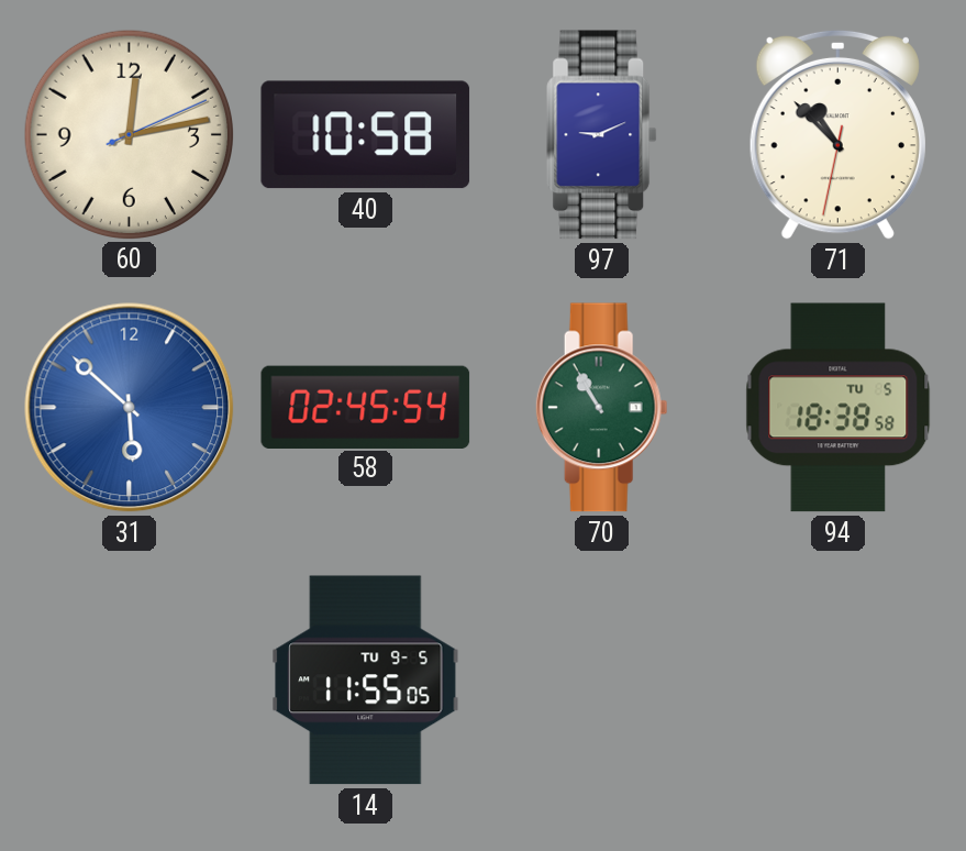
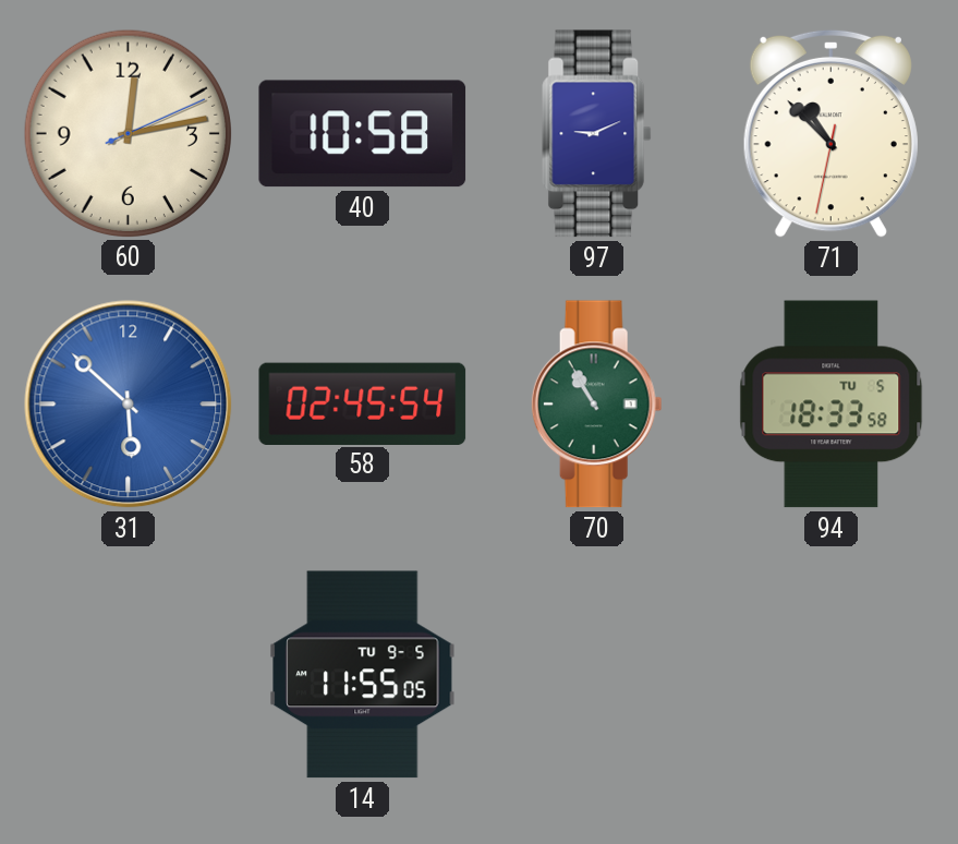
94: 18:38 -> 18:33 (832, 405)
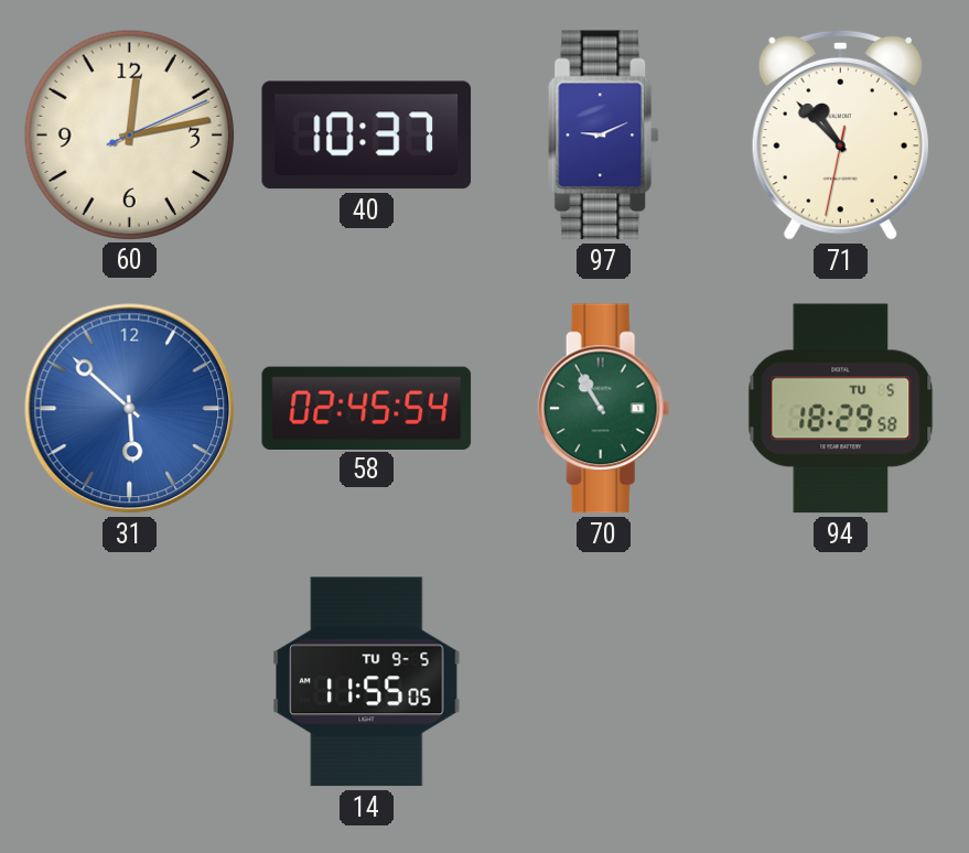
40: 10:58 -> 10:37 (367, 136)
94: 18:33 -> 18:29 (841, 409)
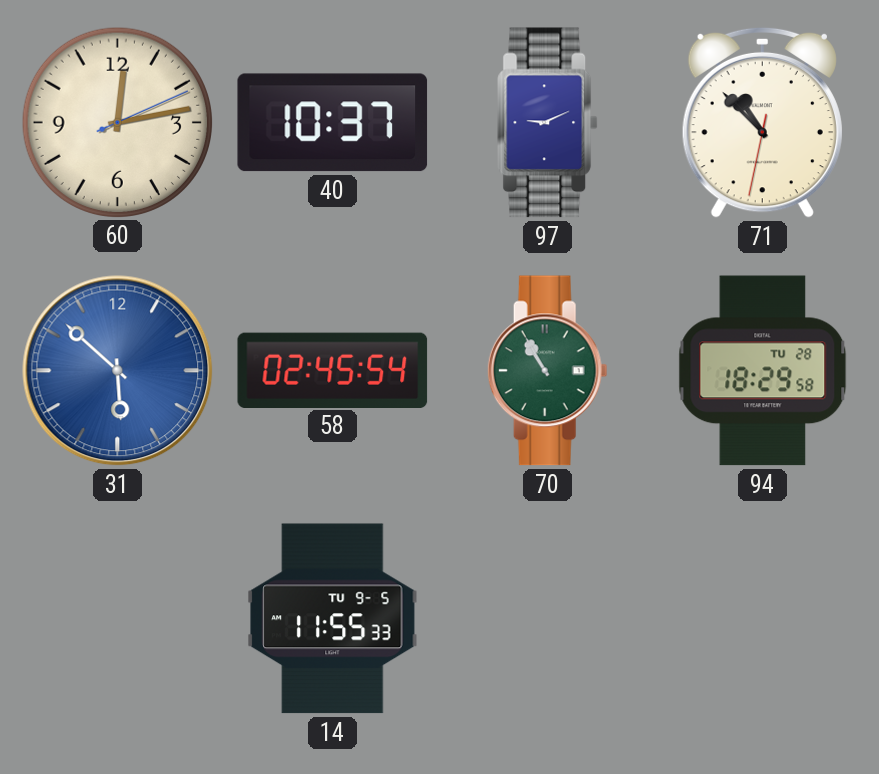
94 date: TU 5 -> TU 28 (763, 371)
14: 11:55:05 -> 11:55:33 (333, 619)
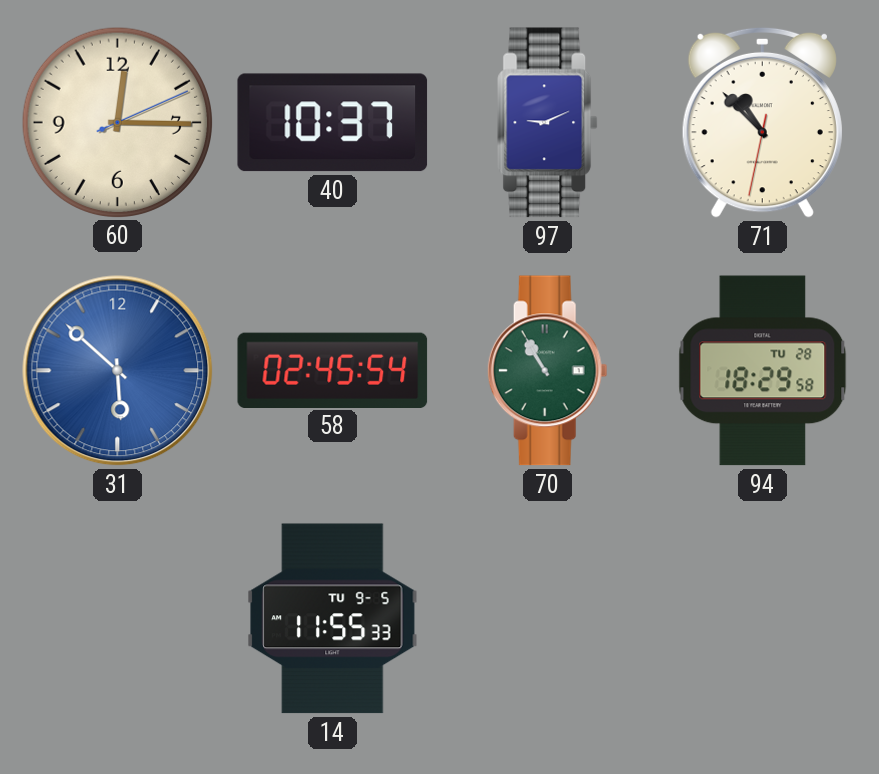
60: 12:13 -> 12:15 (117, 122)
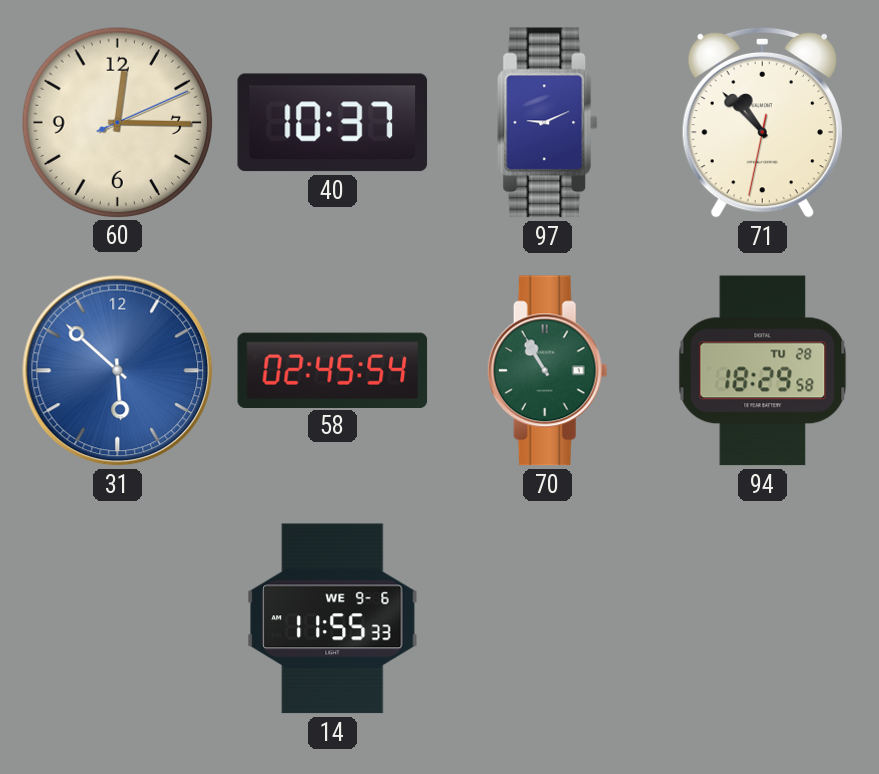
14 date: TU 9-5 -> WE 9-6 (333, 619)
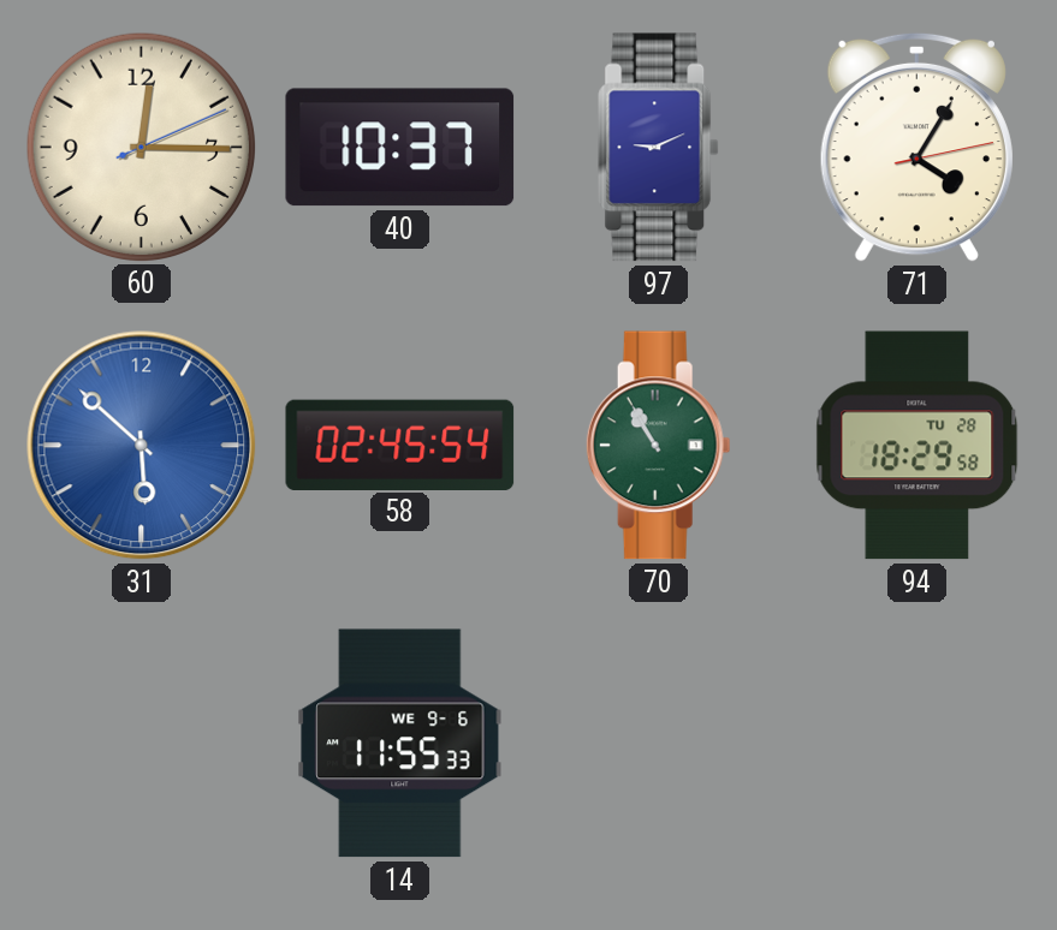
71: 10:52 -> 4:05 (916, 147)
